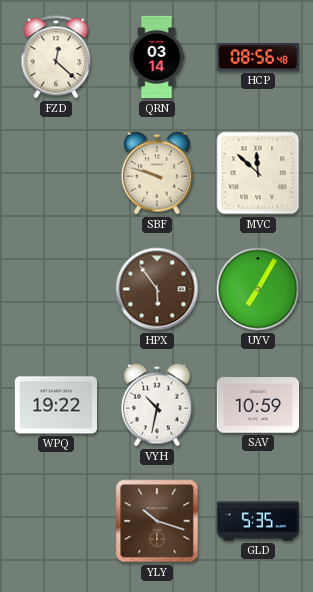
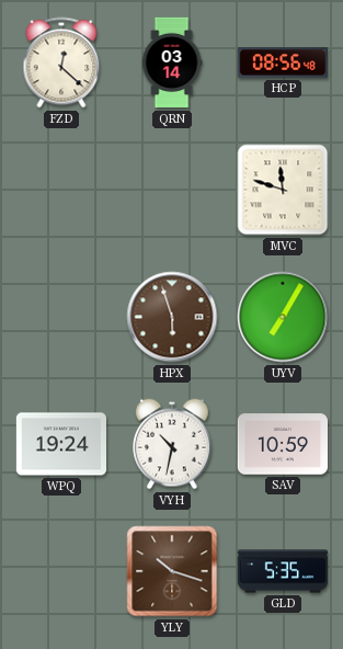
SBF: 9:48 -> none (157, 173)
MVC: 11:52 -> 11:48 (283, 190)
HPX: 5:54 -> 5:57 (172, 317)
WPQ: 19:22 -> 19:24 (60, 444)
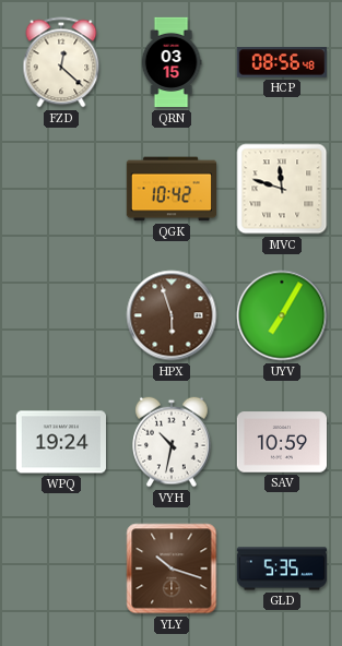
QRN: 03:14 -> 03:15 (172, 62)
QGK: none -> 10:42 (170, 189)
